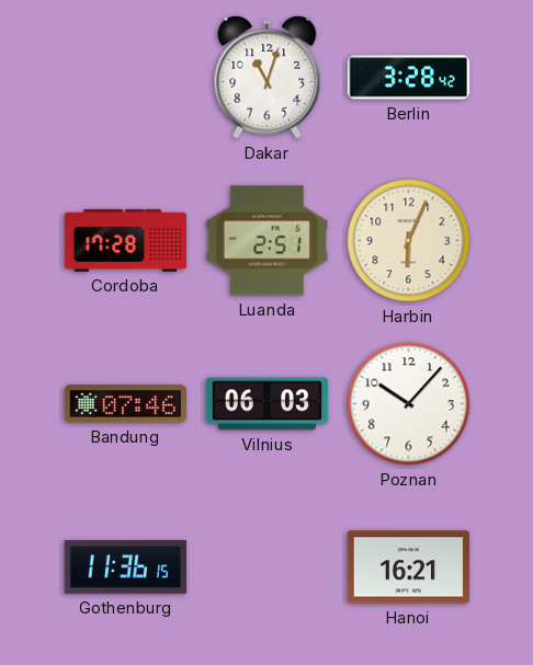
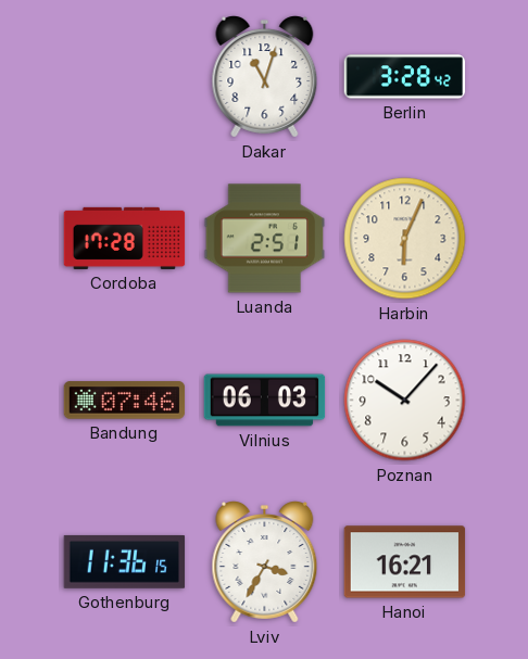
Lviv: none -> 3:35 (265, 562)
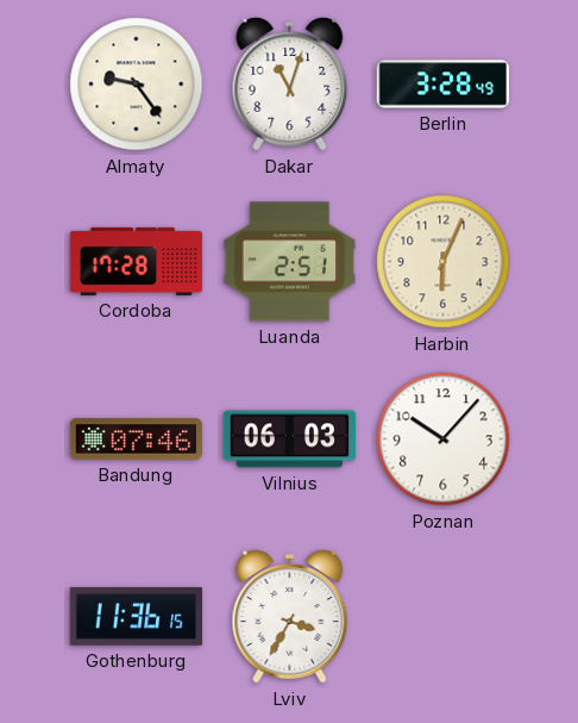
Almaty: none -> 9:24 (137, 85)
Berlin: 3:28:42 -> 3:28:49 (444, 85)
Hanoi: 16:21 -> none (405, 562)
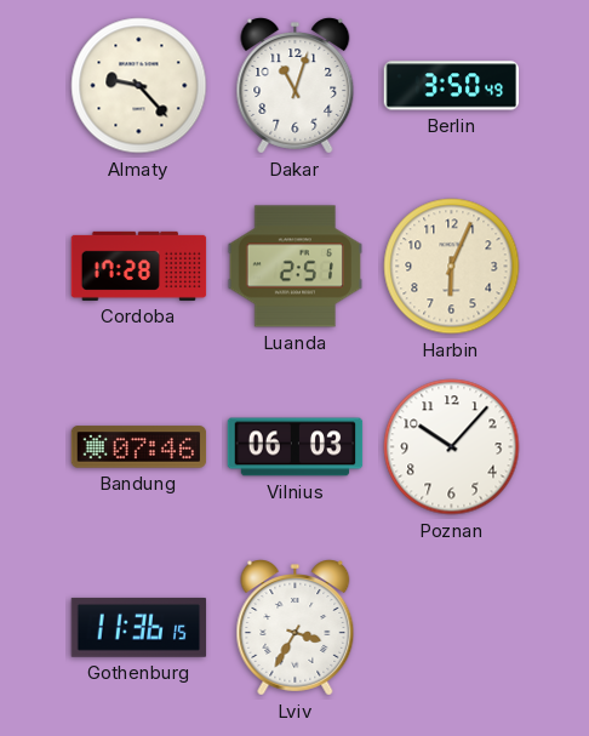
Almaty: 9:24 -> 9:23 (139, 86)
Berlin: 3:28 -> 3:50 (452, 86)
